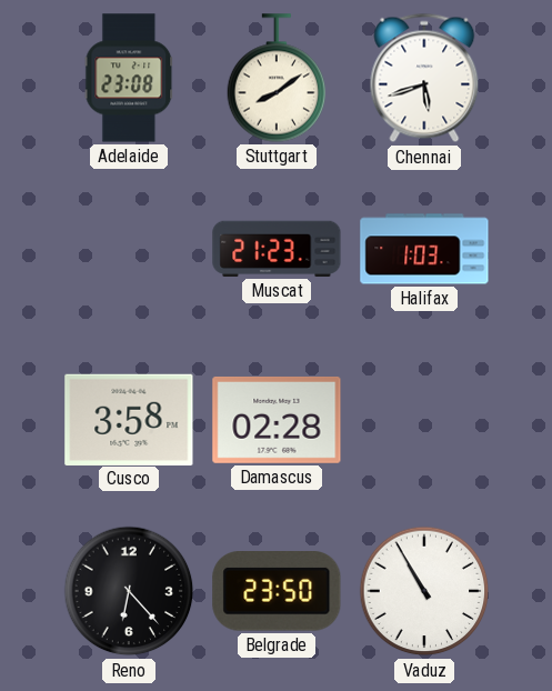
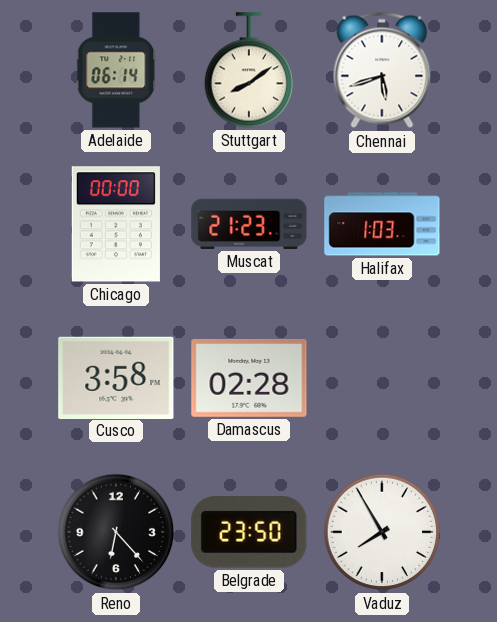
Adelaide: 23:08 -> 06:14 (116, 70)
Chicago: none -> 00:00 (116, 224)
Vaduz: 10:55 -> 7:55 (382, 532)
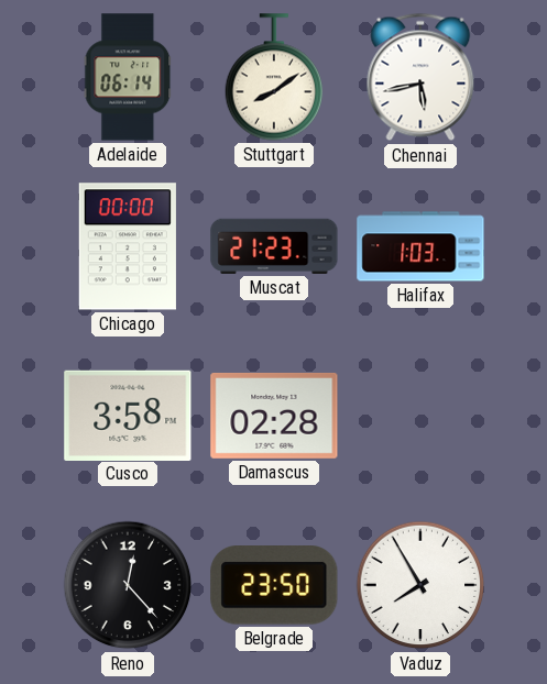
Chennai: 5:42 -> 5:43 (420, 77)
Reno: 6:23 -> 12:23 (128, 585)
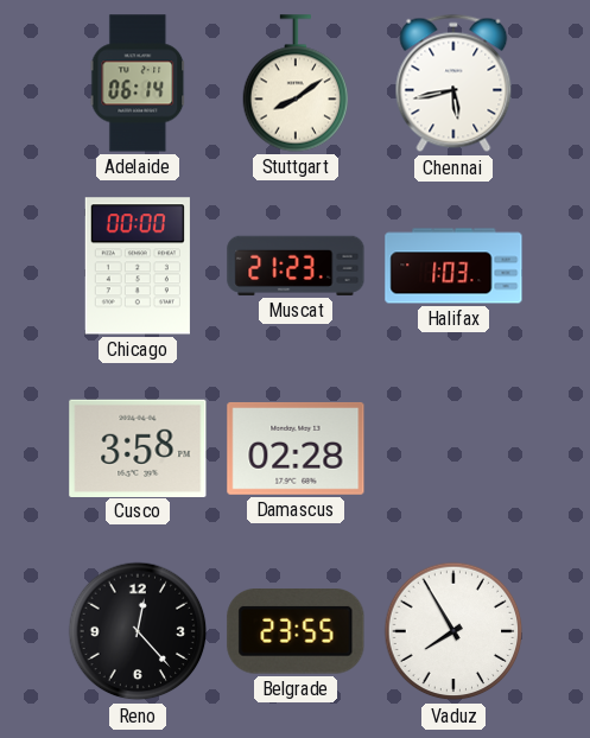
Belgrade: 23:50 -> 23:55 (296, 632)
